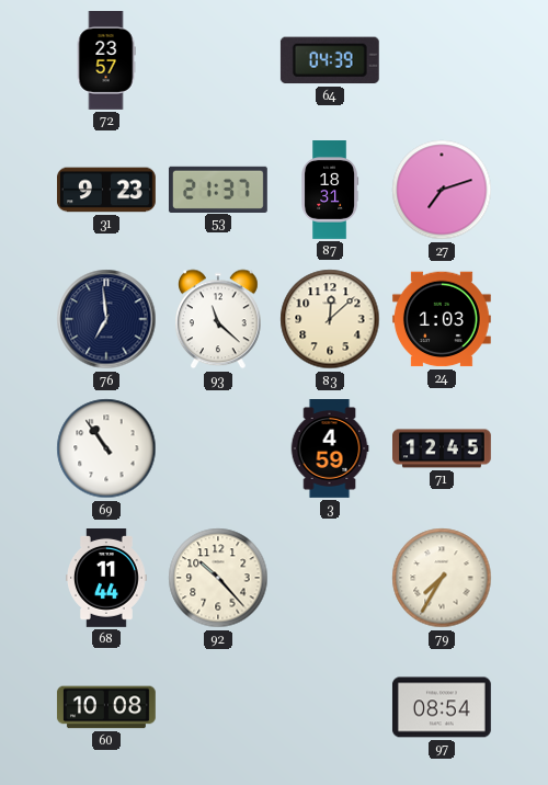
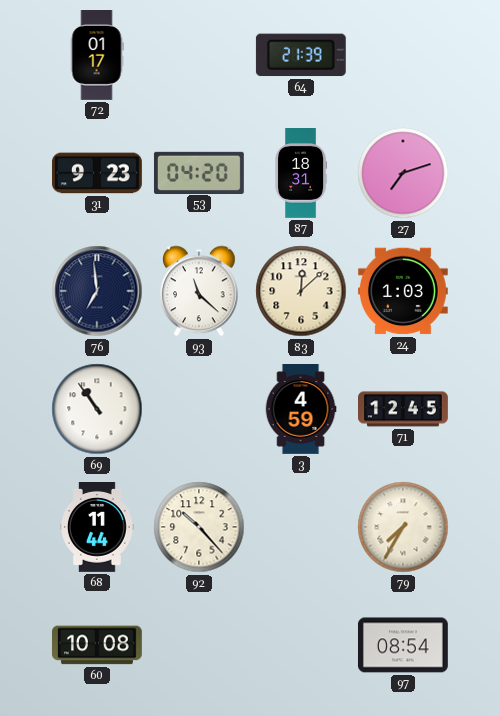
72: 23:57 -> 01:17 (97, 56)
64: 04:39 -> 21:39 (301, 55)
53: 21:37 -> 04:20 (199, 172)
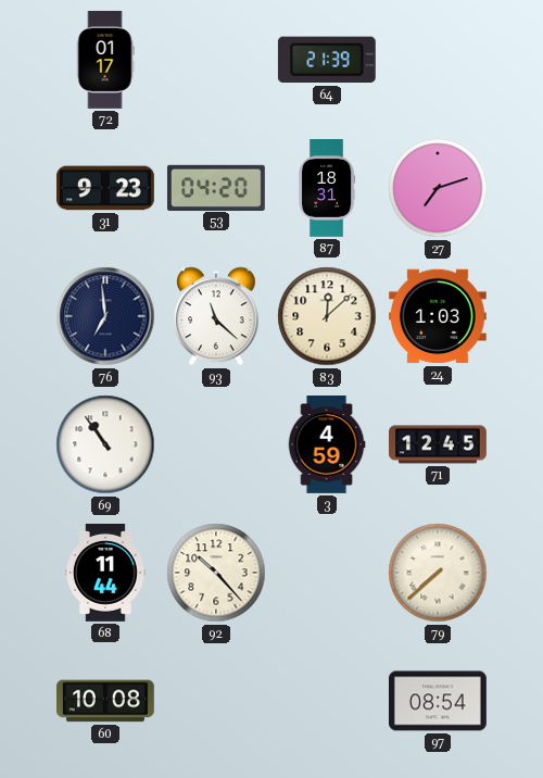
79: 7:35 -> 7:38 (438, 573)
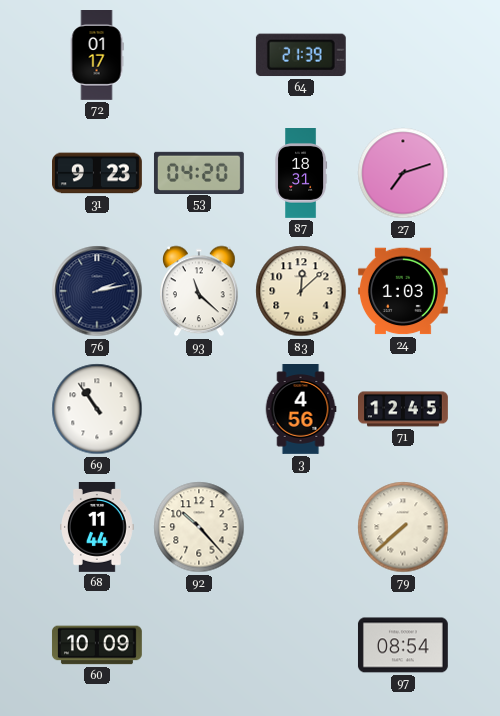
76: 6:59 -> 2:13 (97, 291)
3: 4:59 -> 4:56 (301, 410)
60: 10:08 -> 10:09 (97, 645)
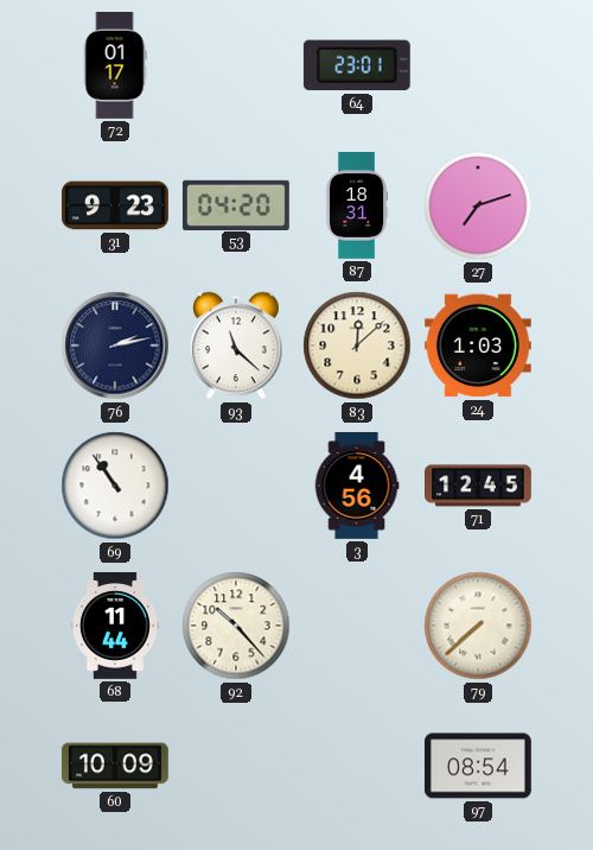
64: 21:39 -> 23:01 (357, 65)
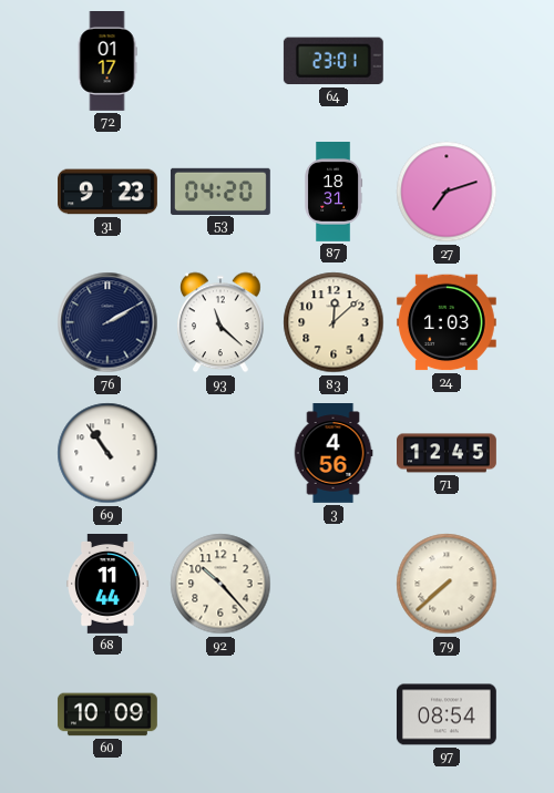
76: 2:13 -> 2:10 (107, 322)
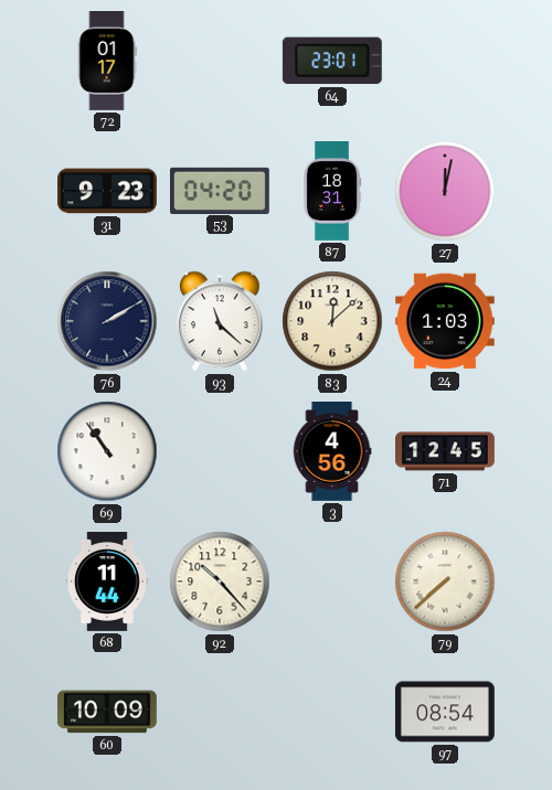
27: 7:12 -> 12:02 (445, 191)
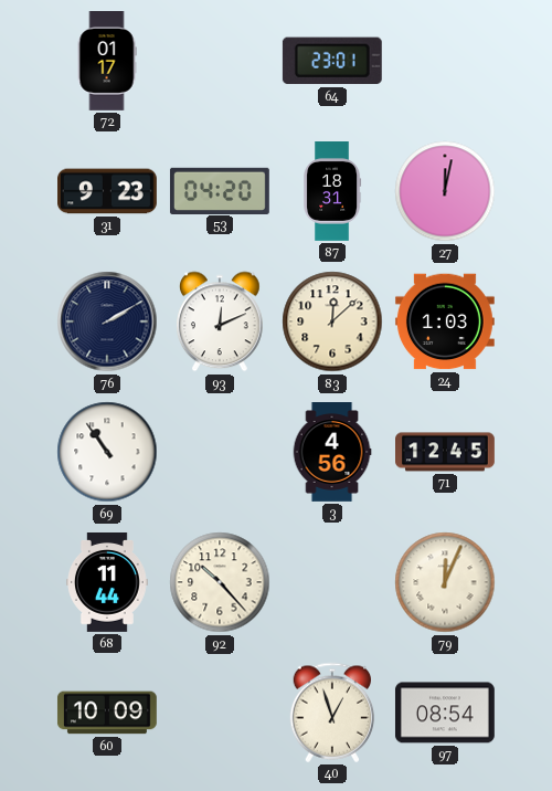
93: 11:22 -> 12:11 (221, 321)
79: 7:38 -> 12:04 (445, 582)
40: none -> 12:57 (332, 713)
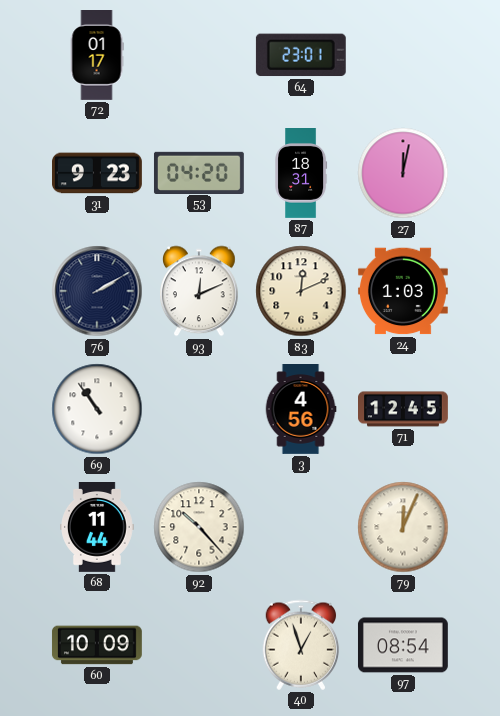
83: 12:08 -> 12:11 (301, 291)
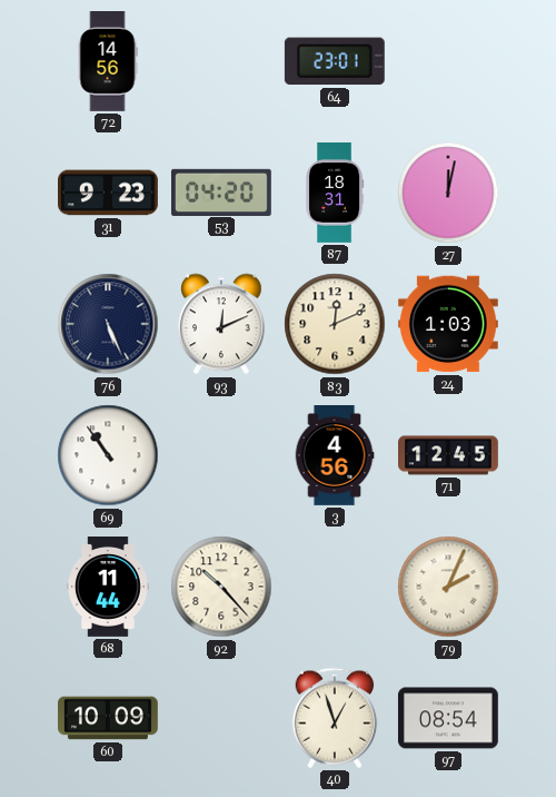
72: 01:17 -> 14:56 (108, 62)
76: 2:10 -> 5:26 (108, 324)
79: 12:04 -> 2:04 (448, 587)
